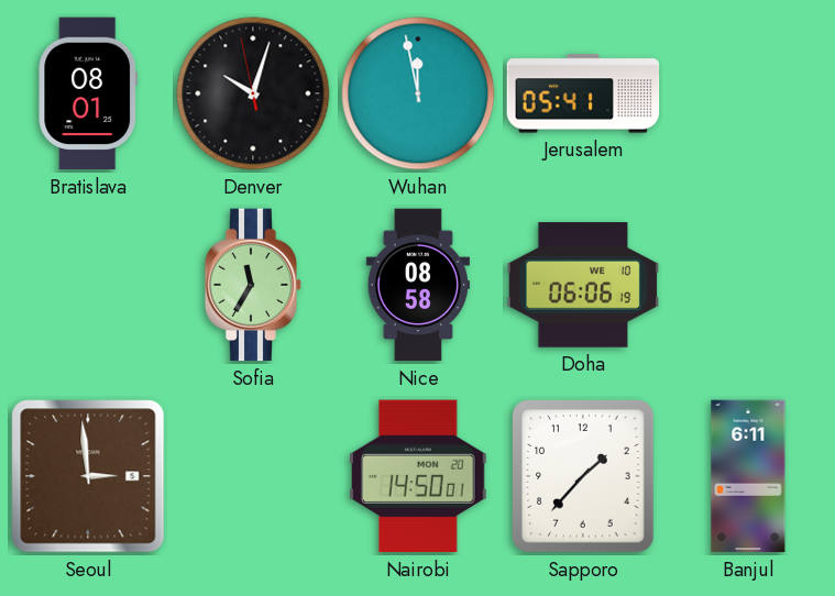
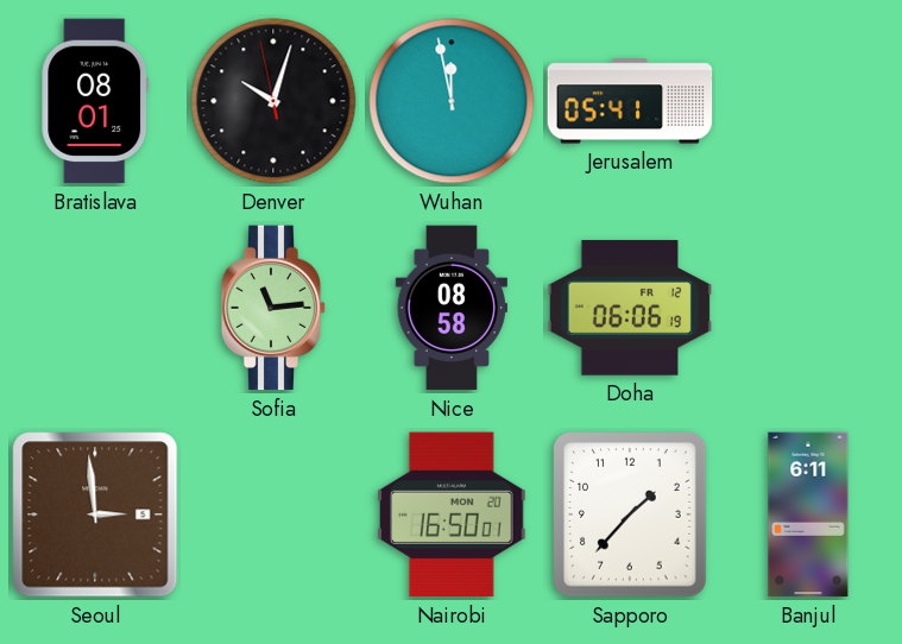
Sofia: 11:35 -> 11:14 (273, 308)
Doha date: WE 10 -> FR 12 (630, 308)
Nairobi: 14:50 -> 16:50 (453, 514)
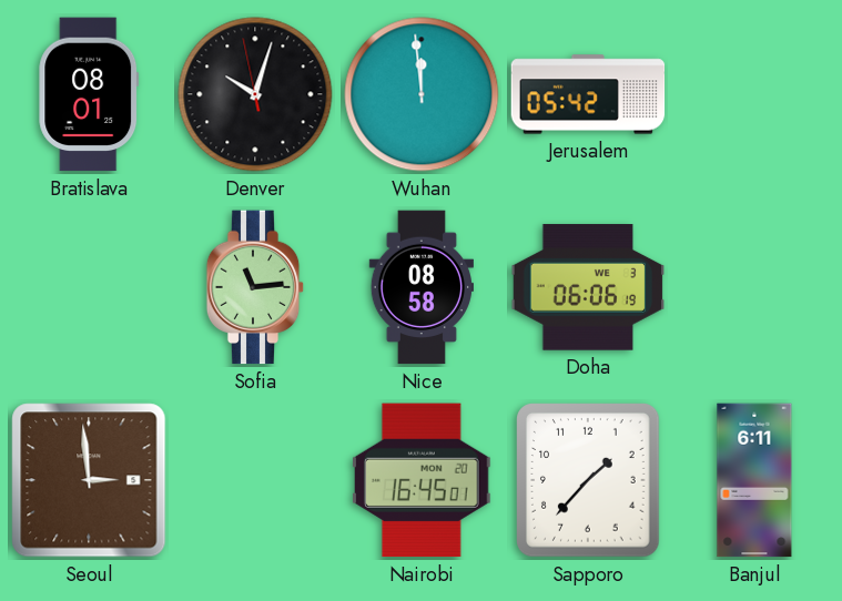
Wuhan: 11:58 -> 11:59 (422, 94)
Jerusalem: 05:41 -> 05:42 (588, 94)
Doha date: FR 12 -> WE 3 (588, 287)
Nairobi: 16:50 -> 16:45 (423, 480)
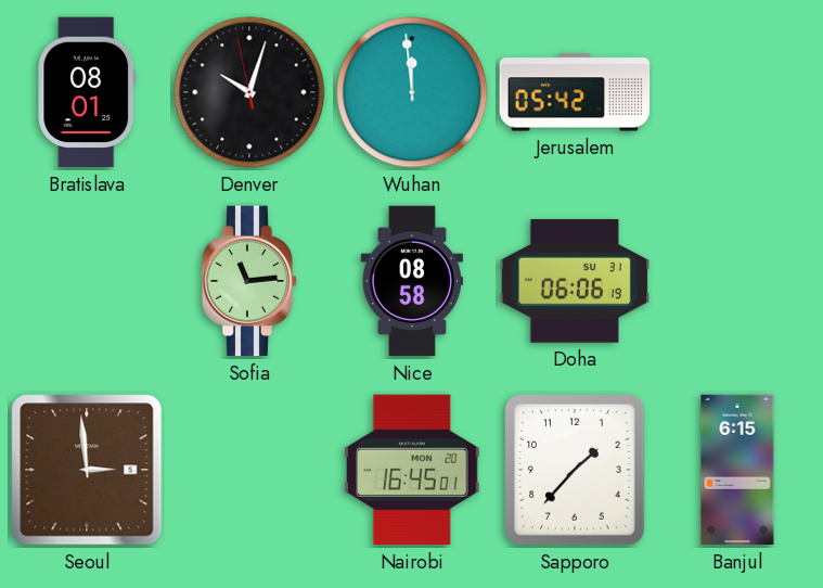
Doha date: WE 3 -> SU 31 (575, 281)
Banjul: 6:11 -> 6:15 (737, 470)
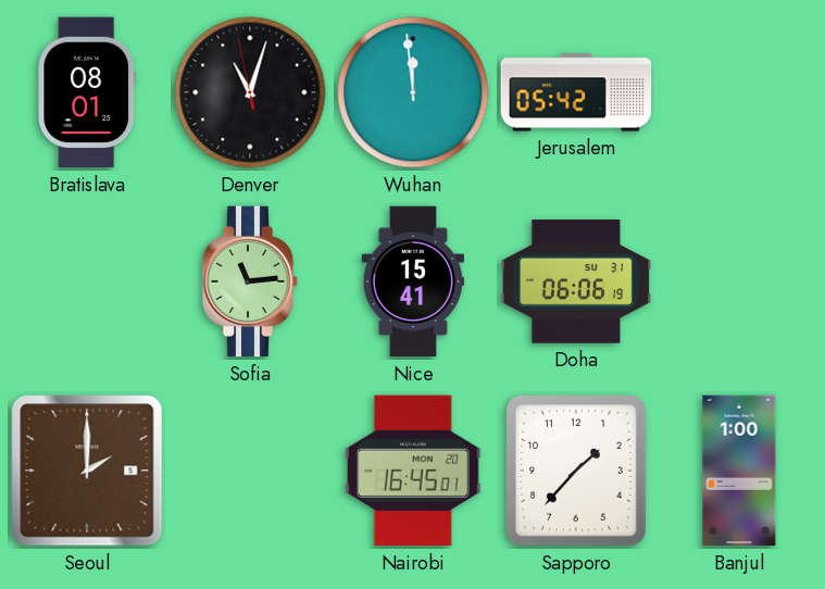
Denver: 10:02 -> 11:02 (250, 92)
Nice: 08:58 -> 15:41 (413, 281)
Seoul: 2:59 -> 2:00 (87, 471)
Banjul: 6:15 -> 1:00 (739, 471)
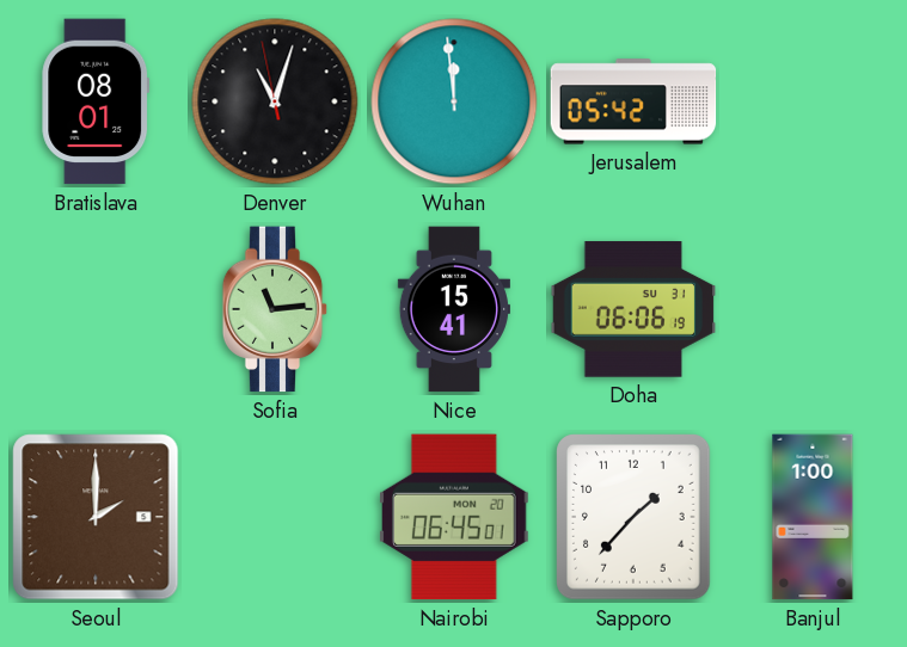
Nairobi: 16:45 -> 06:45 (455, 517)
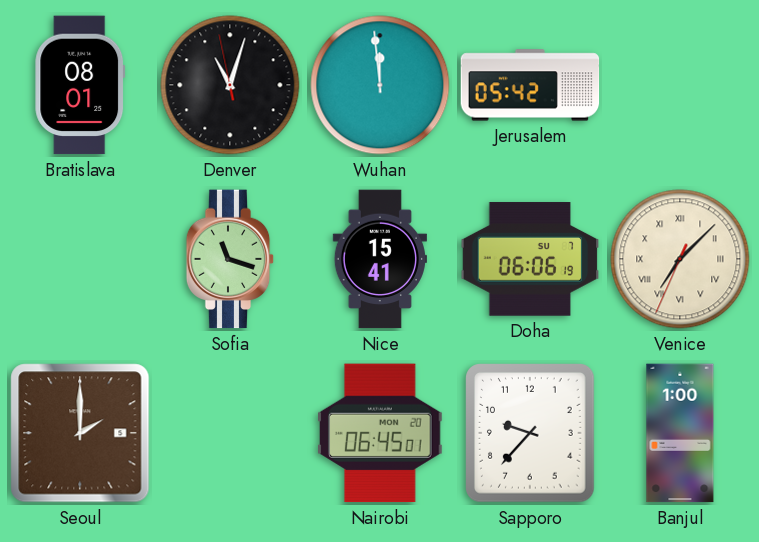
Sofia: 11:14 -> 11:18 (230, 259)
Doha date: SU 31 -> SU 7 (530, 259)
Venice: none -> 7:07 (680, 259)
Sapporo: 1:37 -> 9:37 (530, 433)
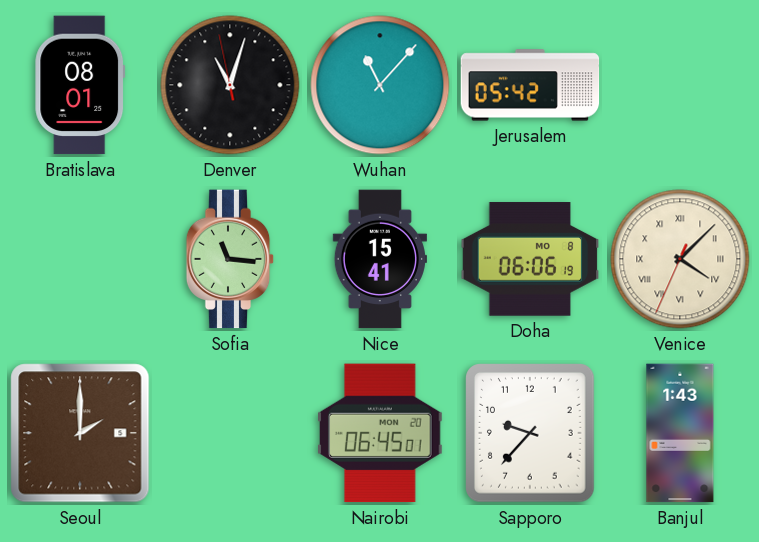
Wuhan: 11:59 -> 11:07 (380, 85)
Sofia: 11:18 -> 11:16 (230, 259)
Doha date: SU 7 -> MO 8 (530, 259)
Venice: 7:07 -> 4:07 (680, 259)
Banjul: 1:00 -> 1:43 (680, 433)
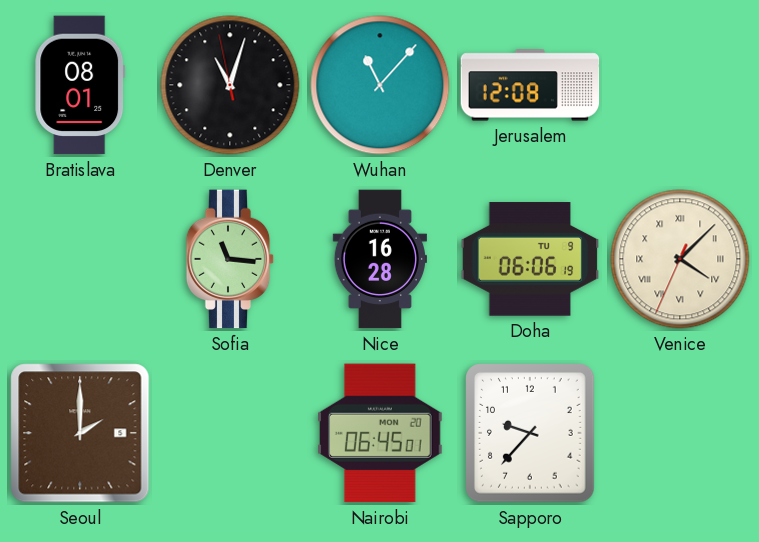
Jerusalem: 05:42 -> 12:08 (530, 85)
Nice: 15:41 -> 16:28 (380, 259)
Doha date: MO 8 -> TU 9 (530, 259)
Banjul: 1:43 -> none (680, 433)
